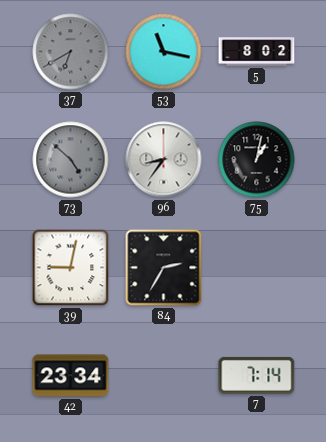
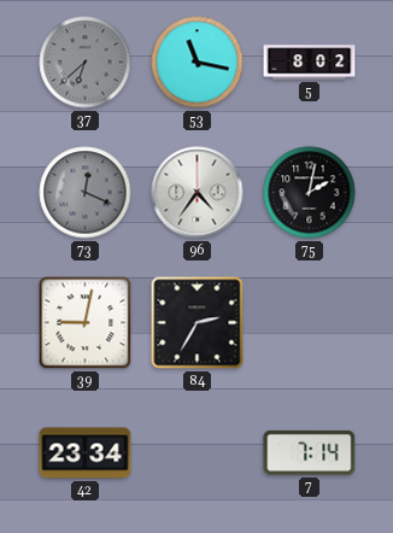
37: 6:40 -> 6:38 (86, 63)
73: 4:52 -> 12:19 (86, 193)
96: 8:36 -> 4:36 (198, 193)
75: 1:02 -> 2:02 (310, 193)
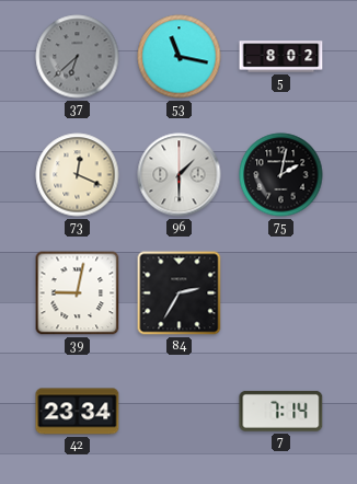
73 dial: grey -> cream (78, 175)
96: 4:36 -> 1:30 (180, 175)
